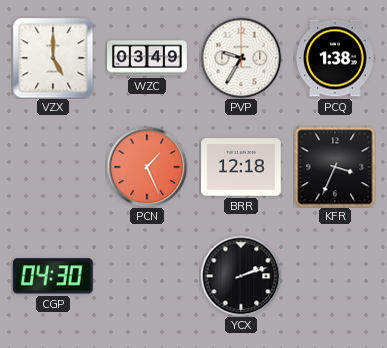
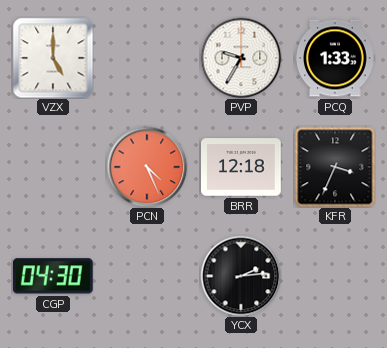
WZC: 03:49 -> none (147, 58)
PCQ: 1:38 -> 1:33 (335, 58)
PCN: 1:26 -> 4:26 (147, 167)
YCX: 2:12 -> 2:14 (241, 276)
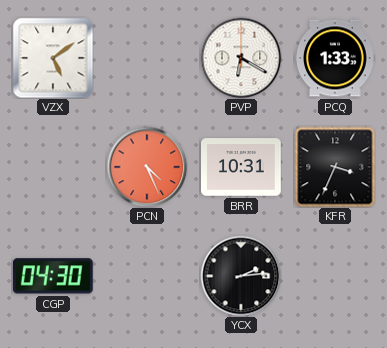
VZX: 5:00 -> 5:09 (53, 58)
PVP: 9:35 -> 6:20 (241, 58)
BRR: 12:18 -> 10:31 (242, 167)
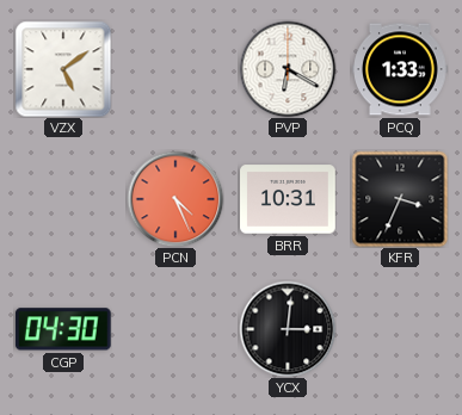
YCX: 2:14 -> 3:01 (288, 329)
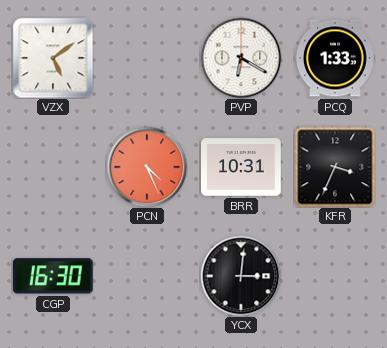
CGP: 04:30 -> 16:30 (53, 276)
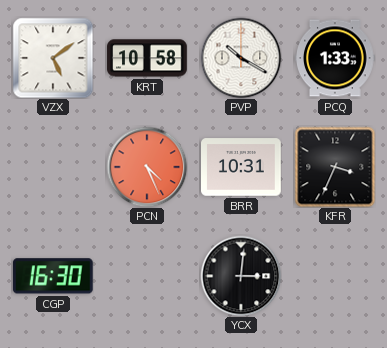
KRT: none -> 10:58 (147, 58)
PVP: 6:20 -> 10:20 (241, 58)
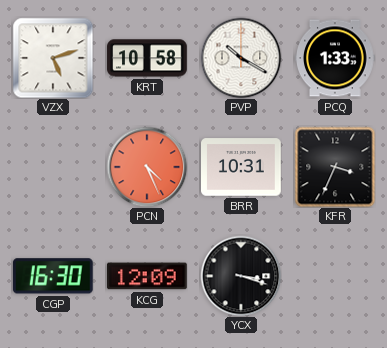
VZX: 5:09 -> 5:12 (53, 58)
KCG: none -> 12:09 (148, 276)
YCX: 3:01 -> 3:18 (241, 276)
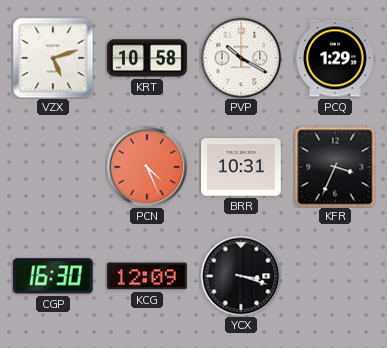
PCQ: 1:33 -> 1:29 (335, 58)
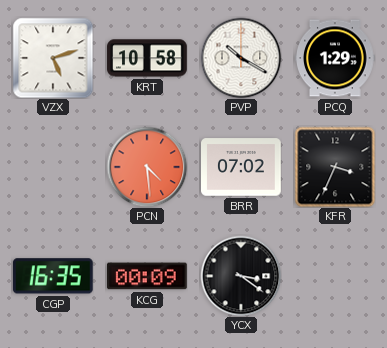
PCN: 4:26 -> 4:29 (147, 167)
BRR: 10:31 -> 07:02 (242, 167)
CGP: 16:30 -> 16:35 (53, 276)
KCG: 12:09 -> 00:09 (148, 276)
YCX: 3:18 -> 3:21 (241, 276)
